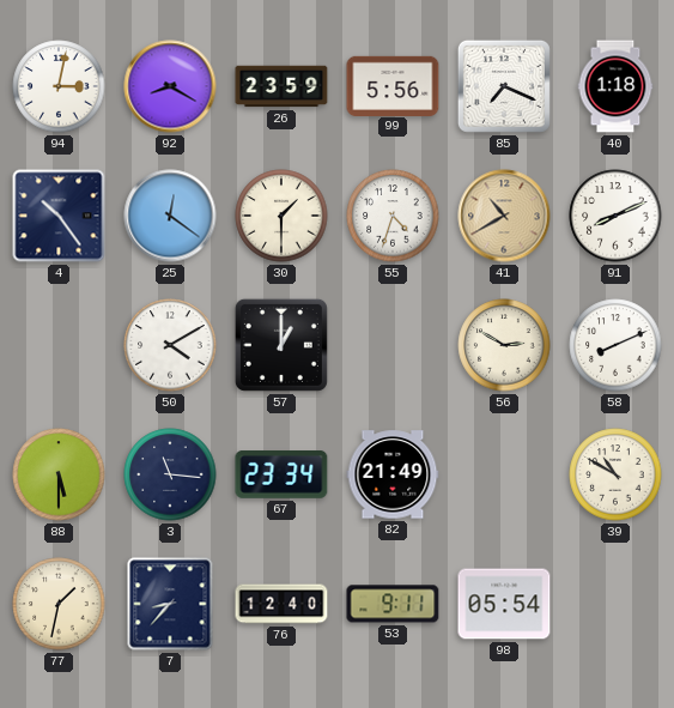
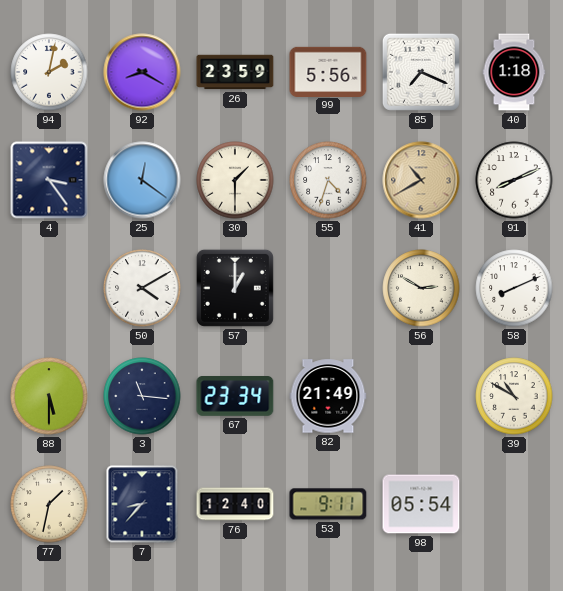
94: 3:02 -> 2:02 (49, 72)
4: 10:24 -> 3:24 (49, 180)
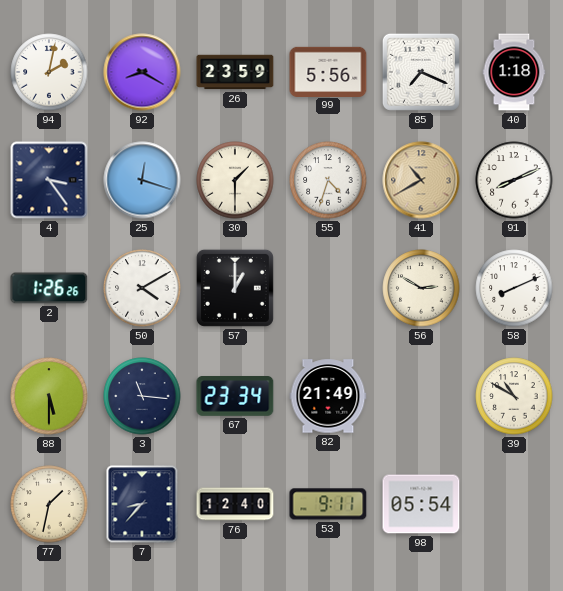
25: 12:21 -> 12:18 (142, 180)
2: none -> 1:26 (49, 288)
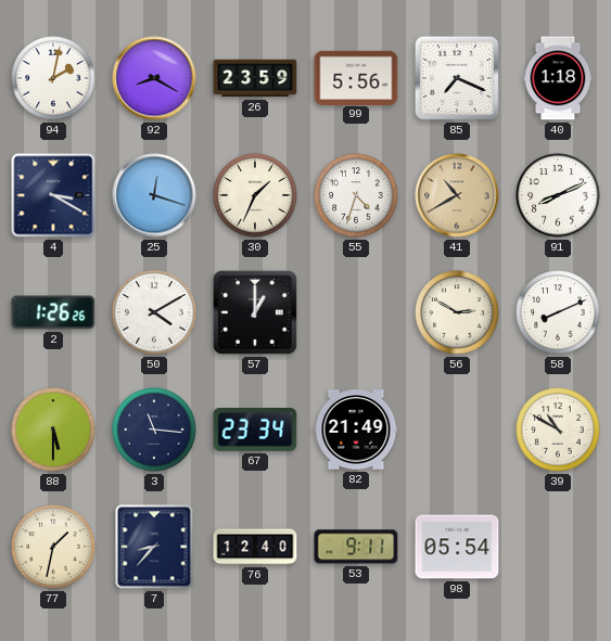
4: 3:24 -> 3:20 (53, 195)
30: 1:30 -> 1:34 (255, 195)
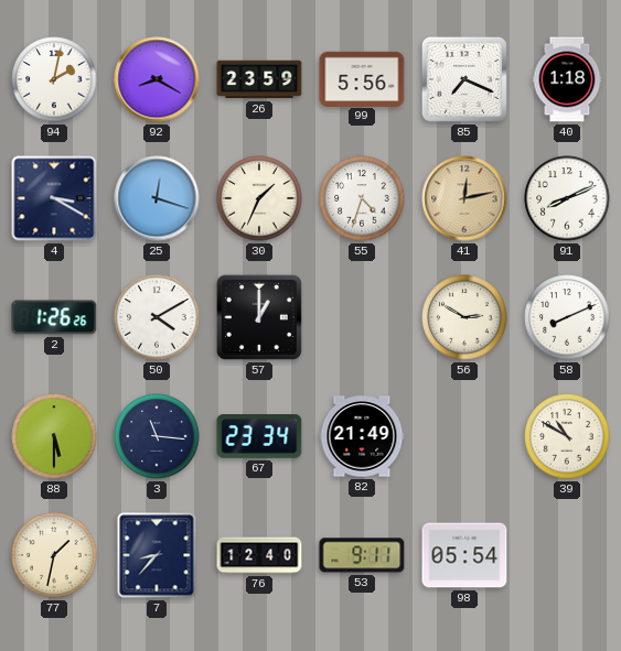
41: 10:40 -> 12:13 (464, 198)
